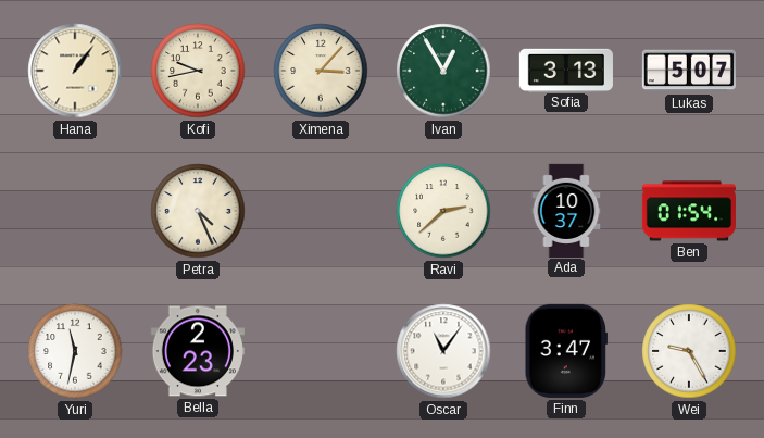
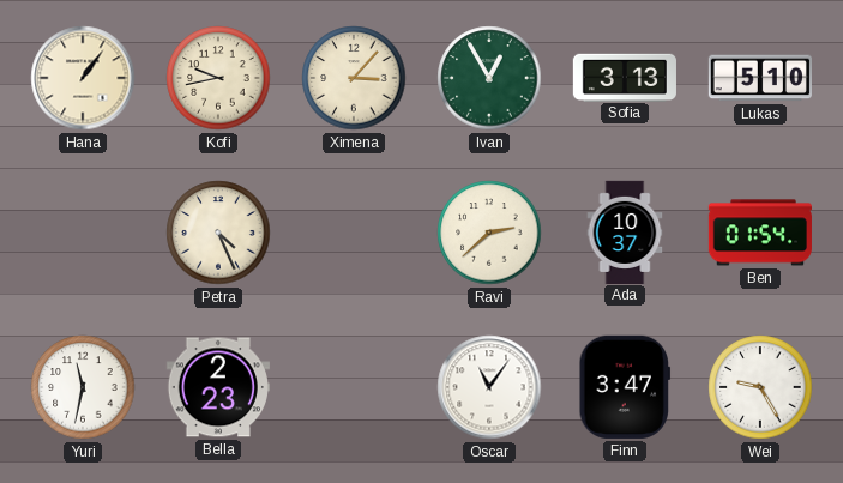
Lukas: 5:07 -> 5:10 (759, 78)
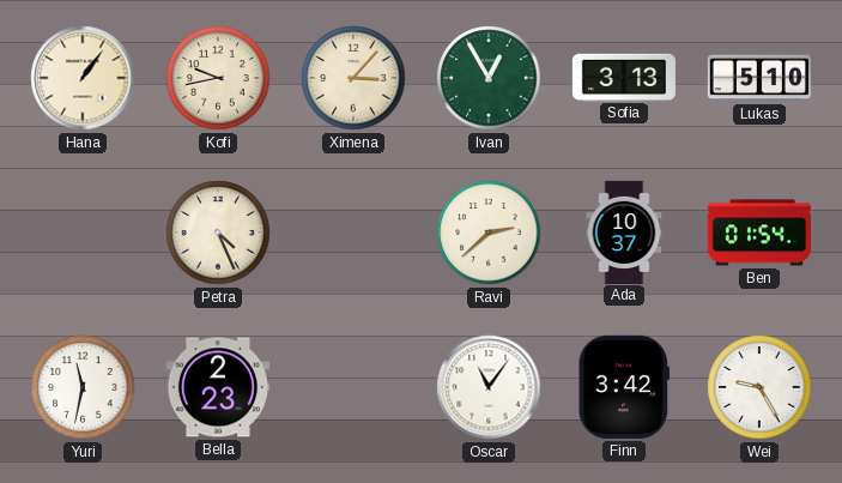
Finn: 3:47 -> 3:42 (624, 387)
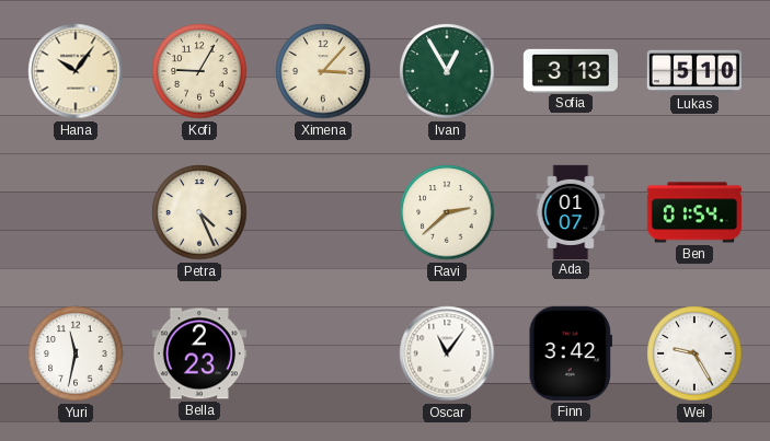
Hana: 1:06 -> 10:06 (76, 71)
Kofi: 9:43 -> 9:05 (199, 71)
Ada: 10:37 -> 01:07 (571, 211)
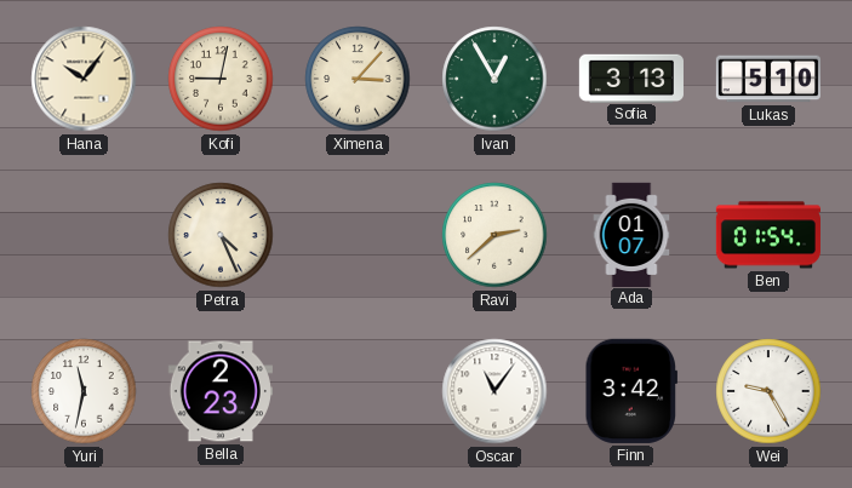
Kofi: 9:05 -> 9:02 (221, 79)
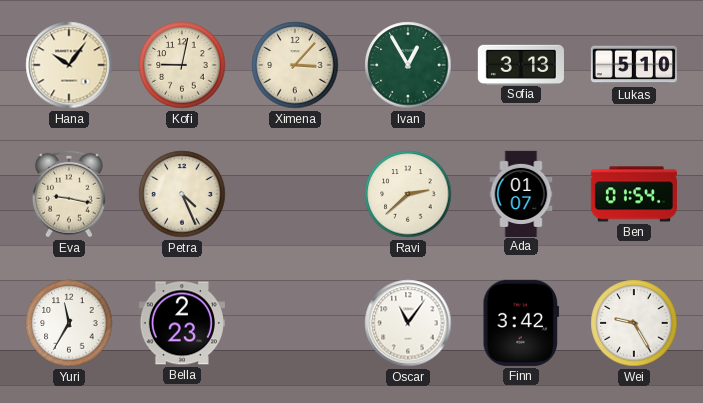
Eva: none -> 9:17 (70, 194)
Yuri: 11:32 -> 11:35 (69, 323)
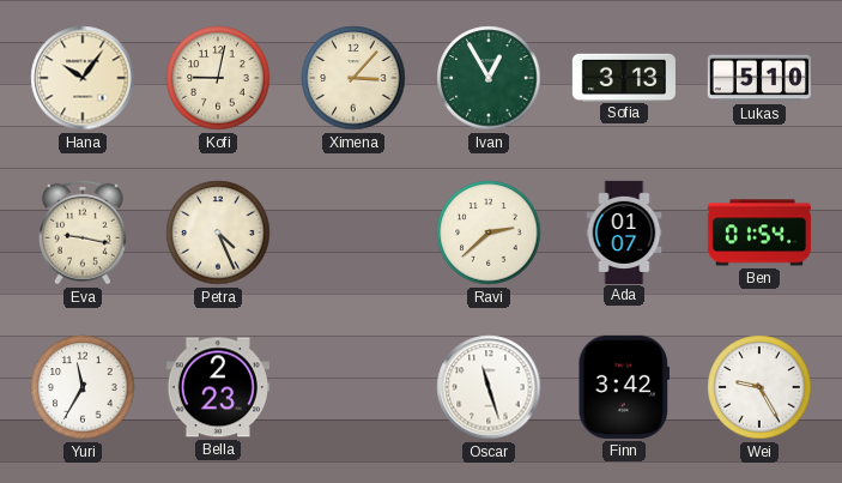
Oscar: 11:06 -> 11:27 (489, 387)
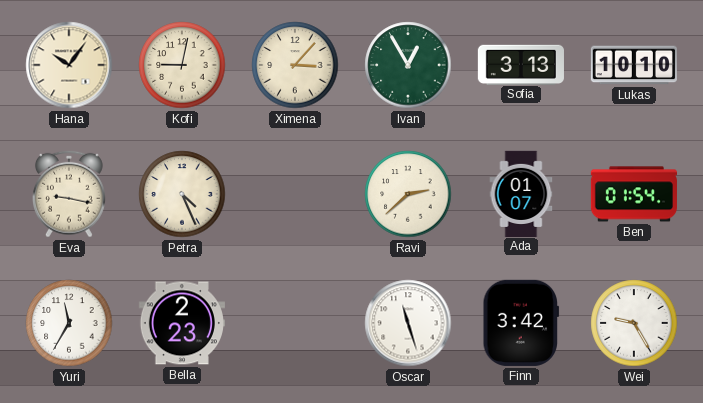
Lukas: 5:10 -> 10:10 (633, 65)
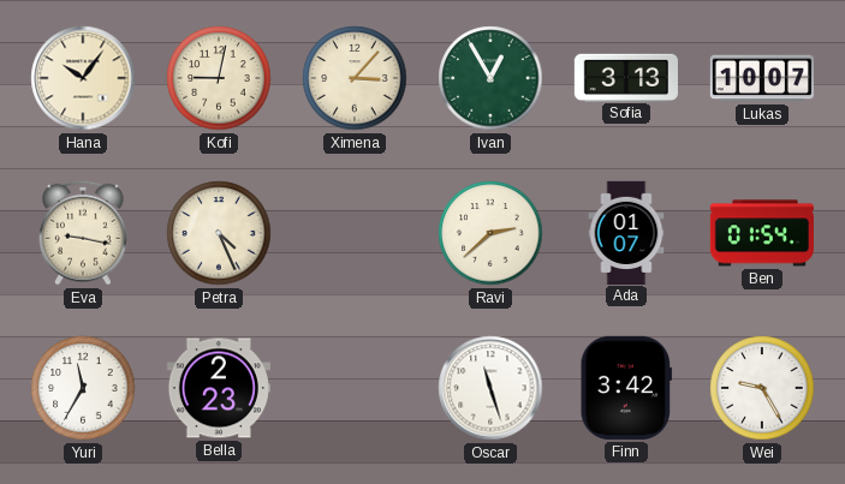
Lukas: 10:10 -> 10:07 (761, 78)
